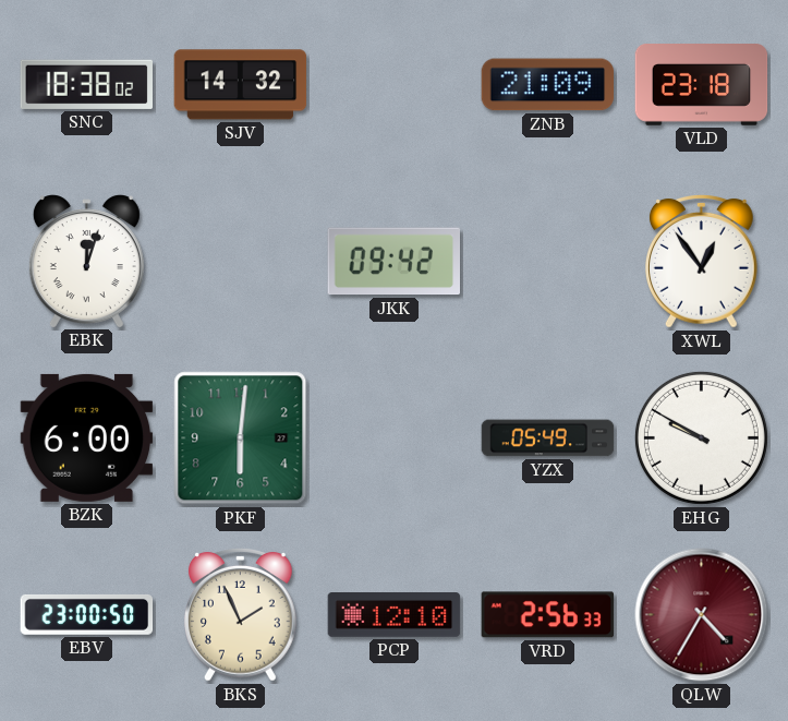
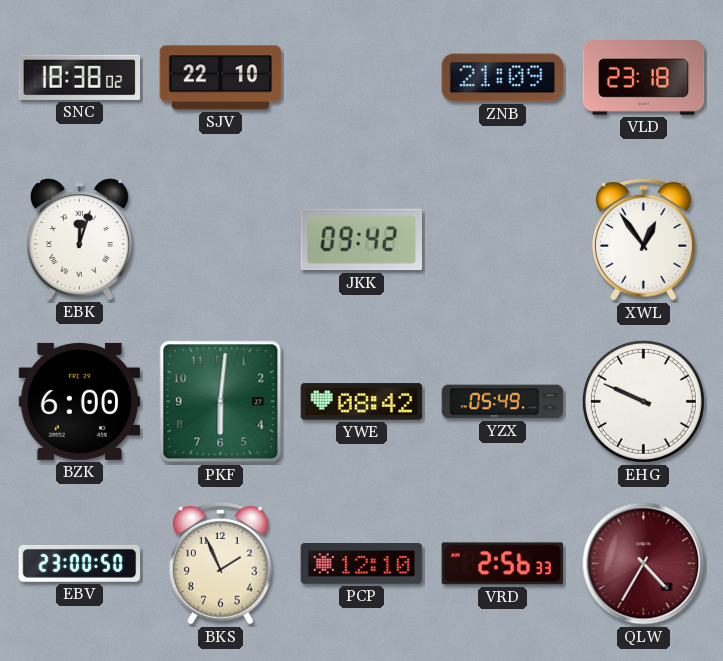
SJV: 14:32 -> 22:10 (221, 78)
YWE: none -> 08:42 (362, 402)
EHG: 9:50 -> 9:49 (643, 401)
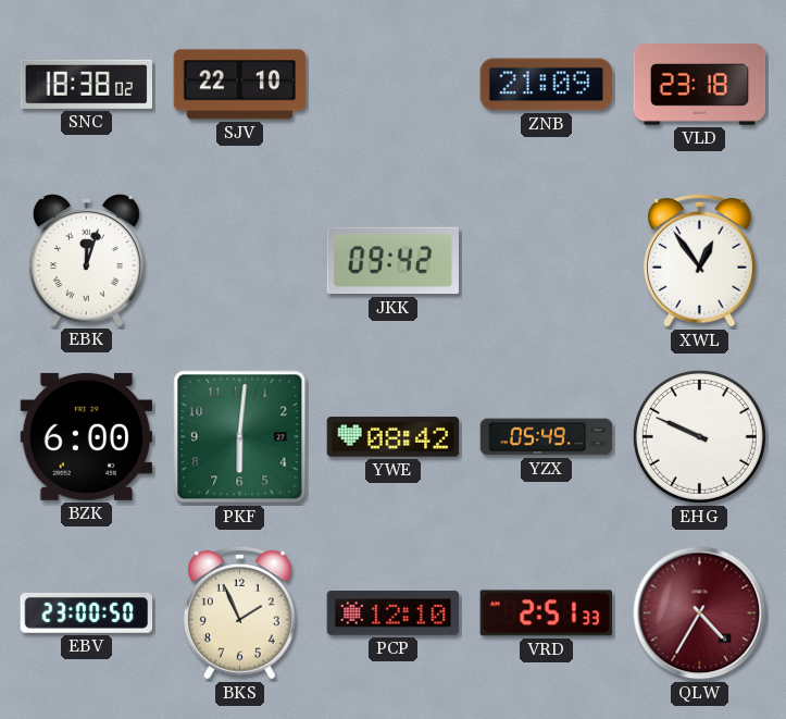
VRD: 2:56 -> 2:51 (546, 613)
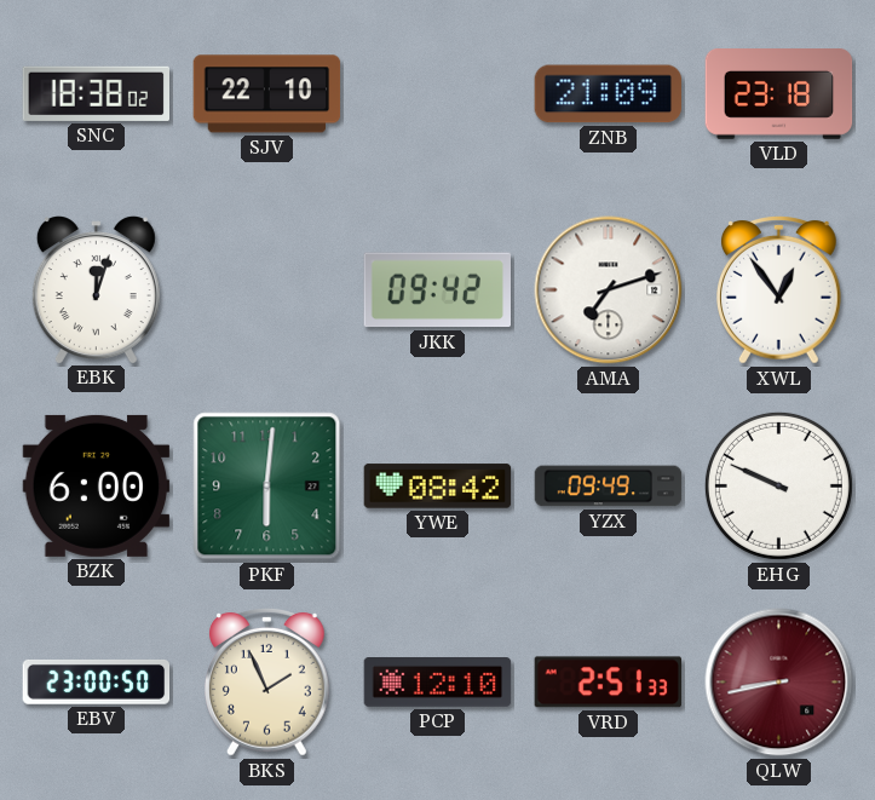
AMA: none -> 7:12 (609, 290)
YZX: 05:49 -> 09:49 (609, 487)
QLW: 4:35 -> 8:43 (779, 683)
